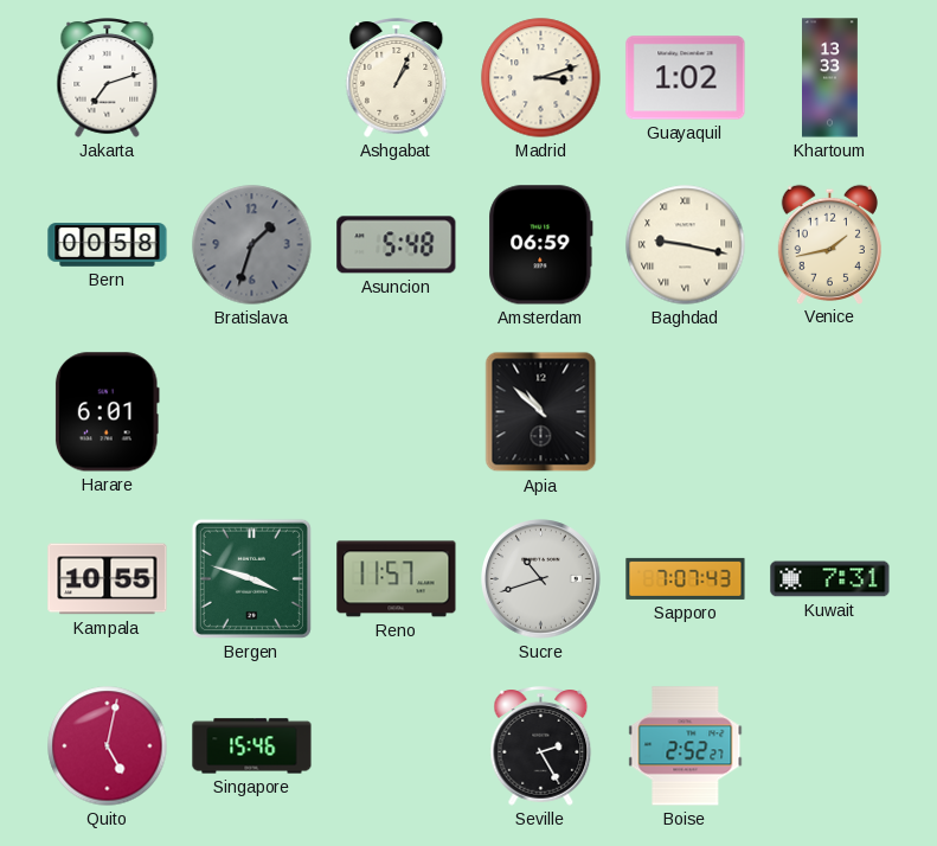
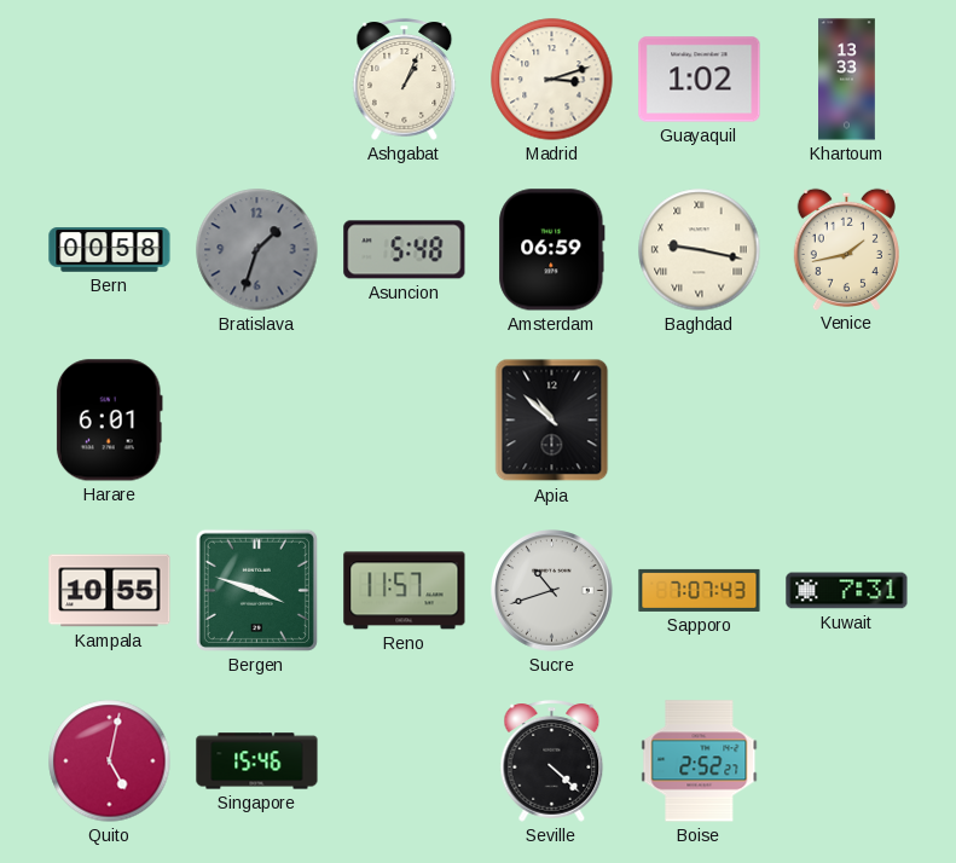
Jakarta: 7:12 -> none (108, 78)
Seville: 2:25 -> 4:22 (552, 761)
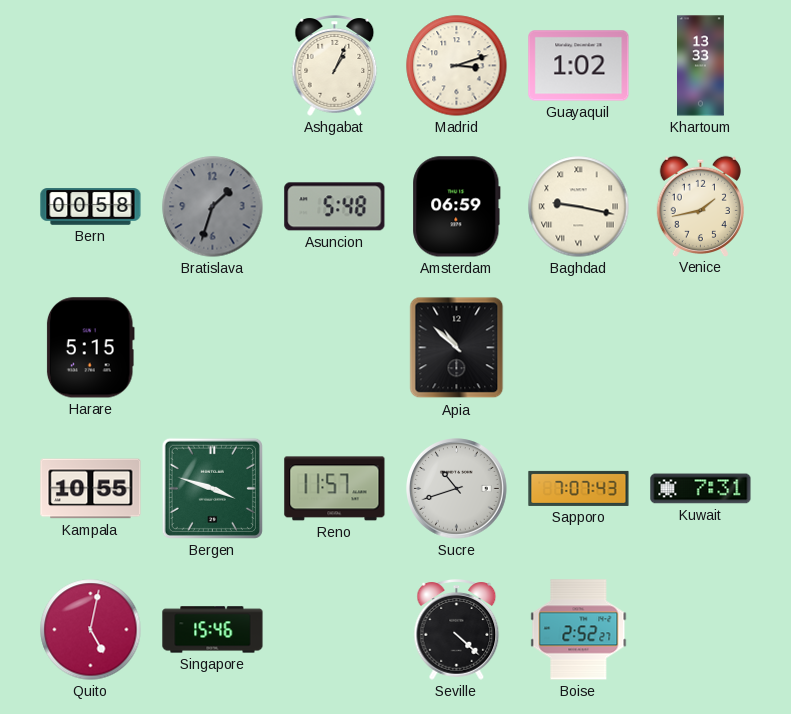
Harare: 6:01 -> 5:15 (90, 348)
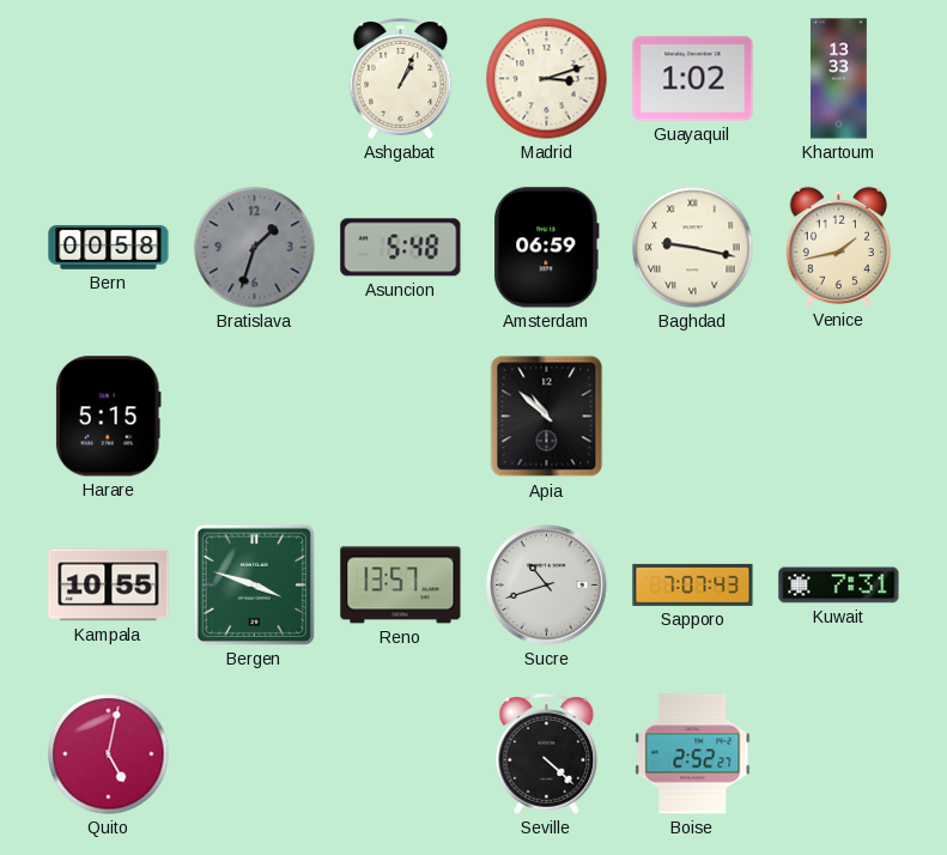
Reno: 11:57 -> 13:57 (401, 586)
Singapore: 15:46 -> none (213, 630)
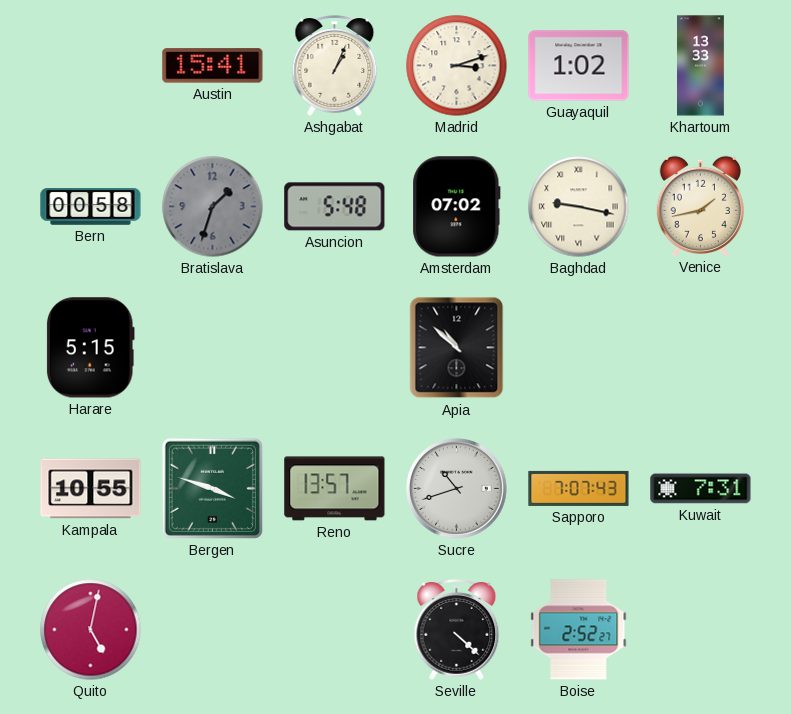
Austin: none -> 15:41 (213, 66)
Amsterdam: 06:59 -> 07:02 (457, 207)
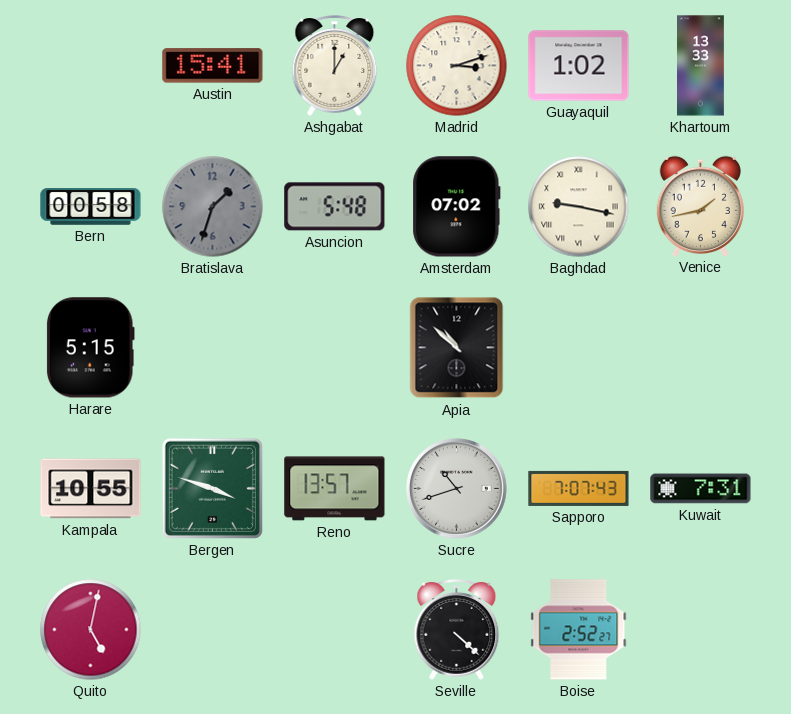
Ashgabat: 1:04 -> 1:00 (335, 66)
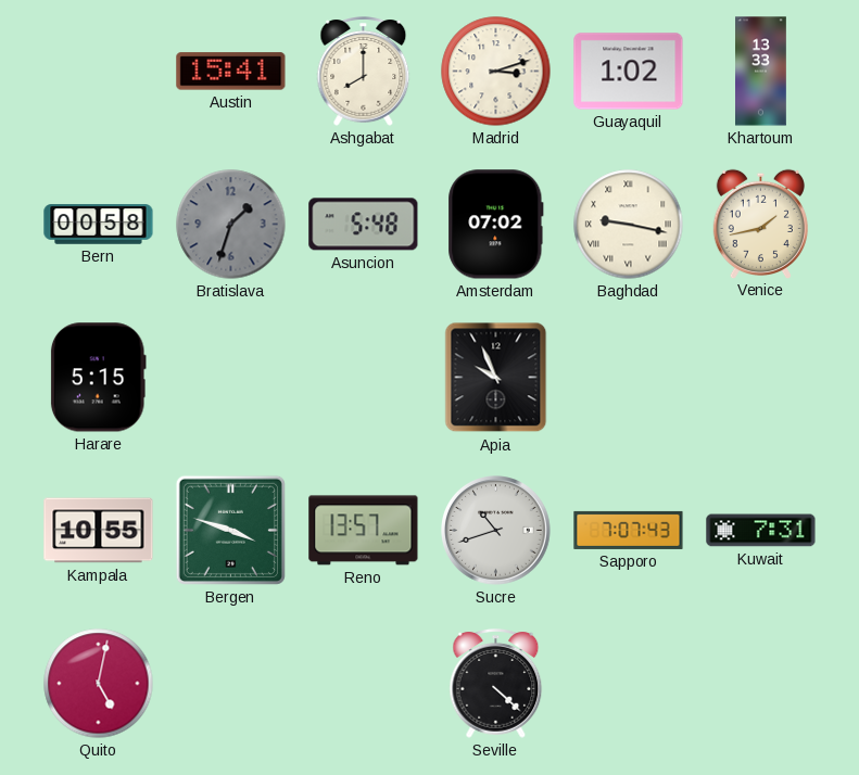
Ashgabat: 1:00 -> 8:00 (364, 72)
Apia: 10:52 -> 9:56 (496, 378)
Boise: 2:52 -> none (579, 630)
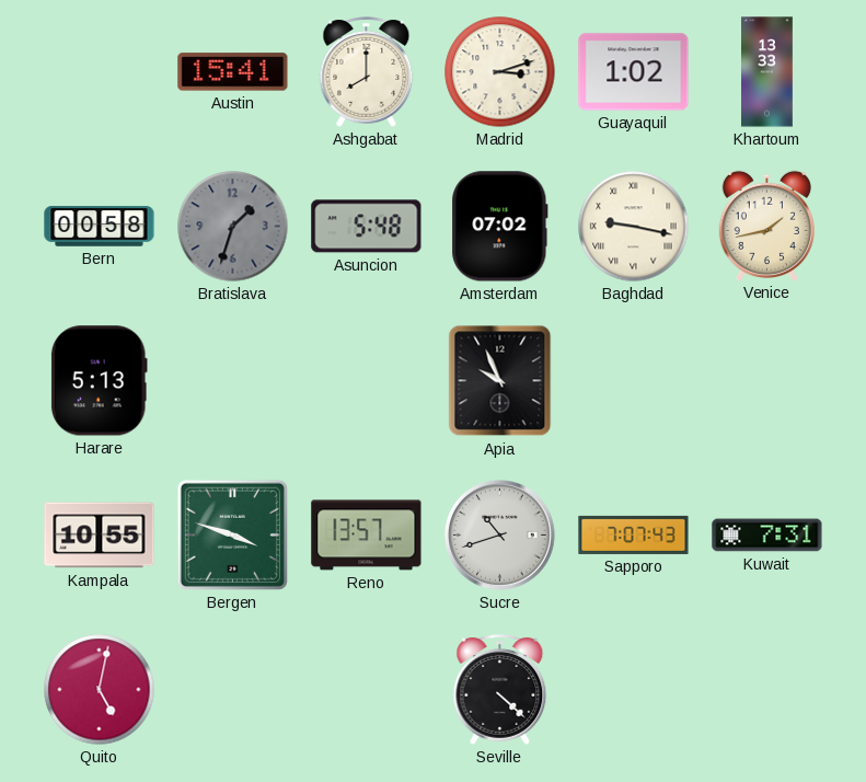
Harare: 5:15 -> 5:13 (99, 381)
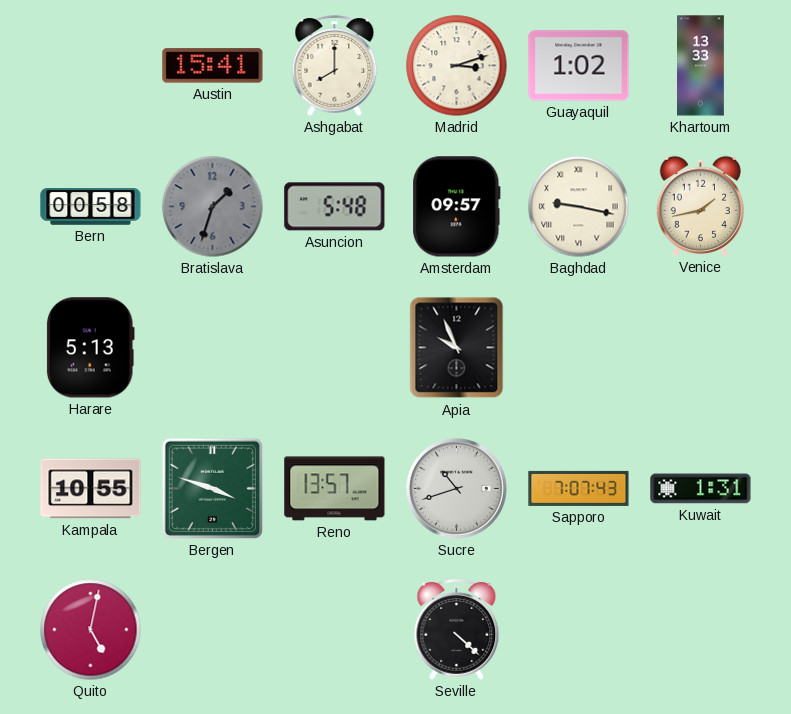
Amsterdam: 07:02 -> 09:57 (457, 207)
Kuwait: 7:31 -> 1:31 (701, 489)
